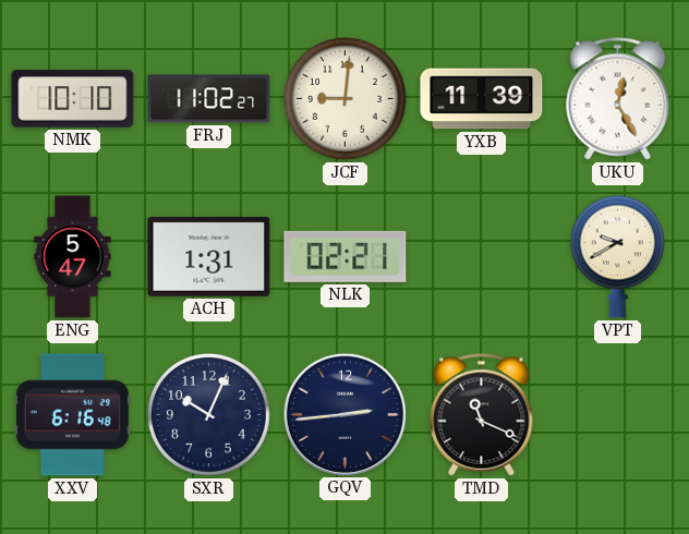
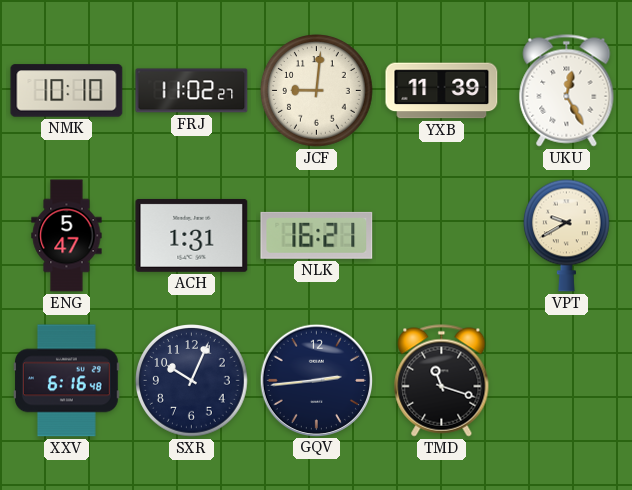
NLK: 02:21 -> 16:21 (317, 235)
TMD: 11:19 -> 11:18 (442, 381)
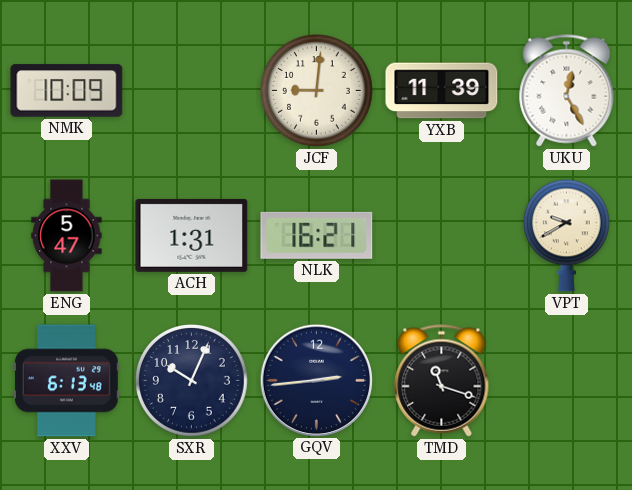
NMK: 10:10 -> 10:09 (67, 91)
FRJ: 11:02 -> none (192, 91)
XXV: 6:16 -> 6:13 (67, 381)
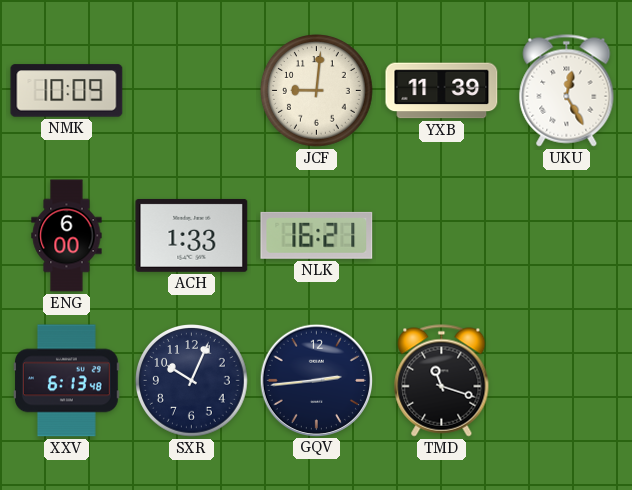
ENG: 5:47 -> 6:00 (67, 236)
ACH: 1:31 -> 1:33 (192, 235)
VPT: 9:40 -> none (566, 235)
